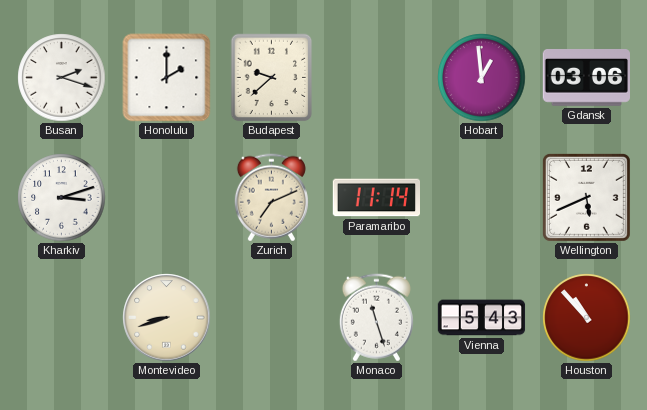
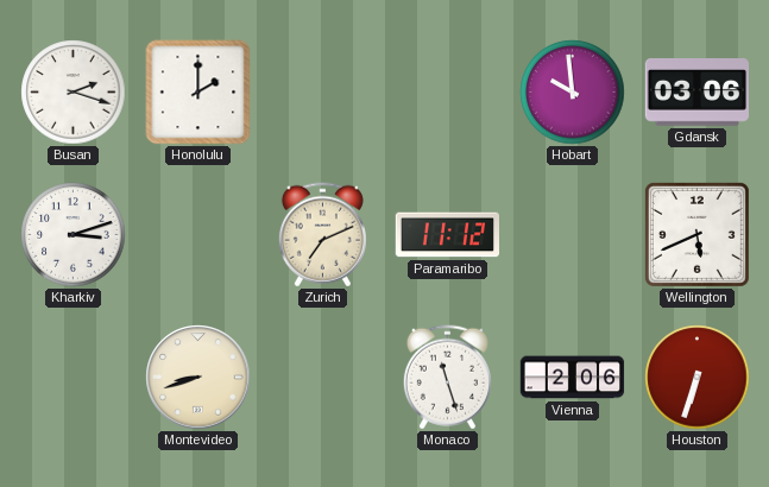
Budapest: 9:38 -> none (272, 78)
Hobart: 12:59 -> 9:59 (573, 93)
Paramaribo: 11:14 -> 11:12 (447, 235)
Vienna: 5:43 -> 2:06 (573, 378)
Houston: 10:53 -> 6:33 (698, 378)
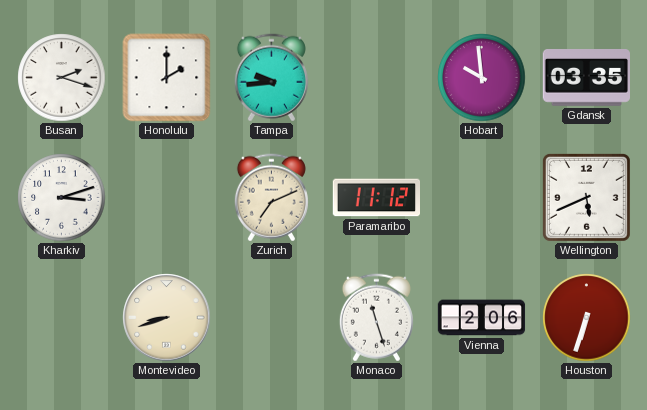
Tampa: none -> 9:44 (271, 78)
Gdansk: 03:06 -> 03:35 (586, 78)
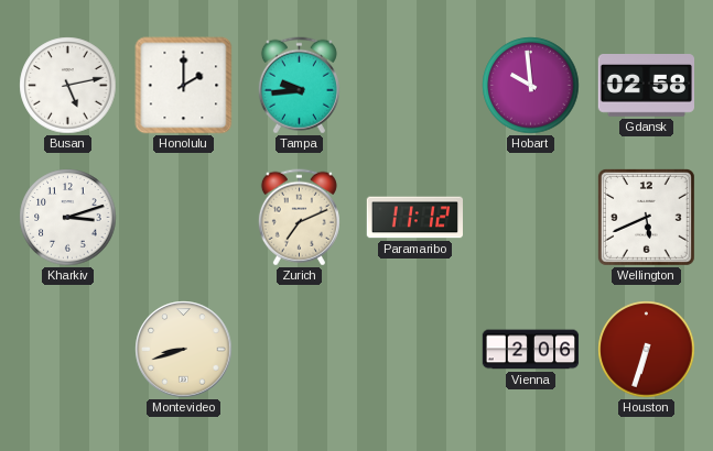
Busan: 2:18 -> 5:13 (68, 86)
Gdansk: 03:35 -> 02:58 (646, 86)
Monaco: 11:27 -> none (376, 318)
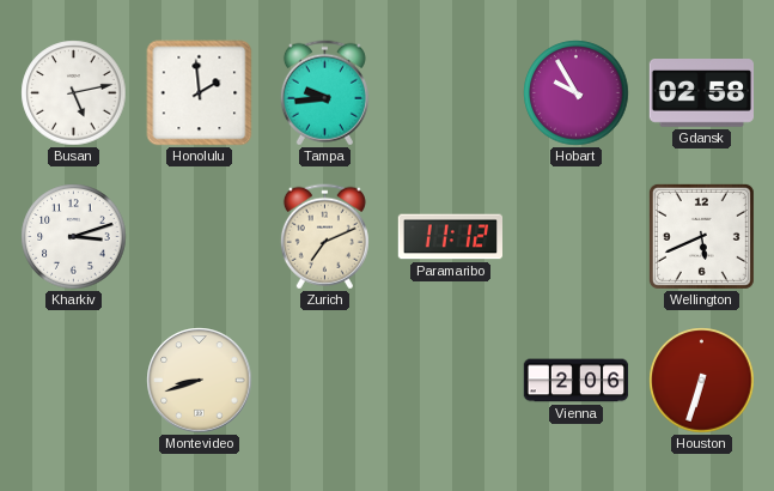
Honolulu: 2:00 -> 1:59 (200, 93)
Hobart: 9:59 -> 9:55 (577, 93)
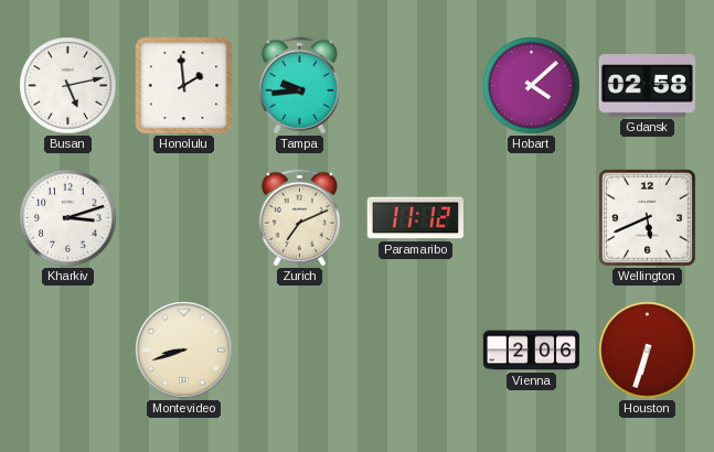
Hobart: 9:55 -> 4:08 (532, 86)
